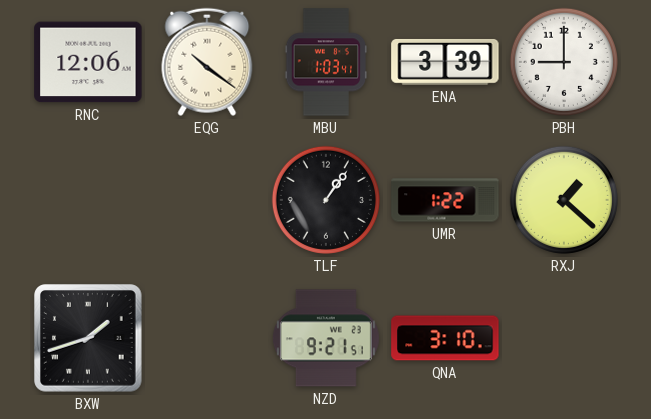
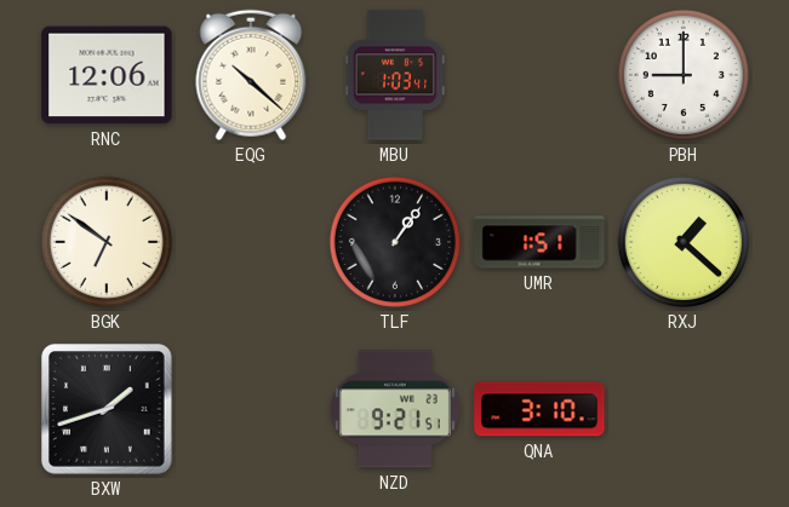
EQG: 10:21 -> 10:22 (251, 75)
ENA: 3:39 -> none (445, 62)
BGK: none -> 6:51 (107, 242)
UMR: 1:22 -> 1:51 (539, 242)
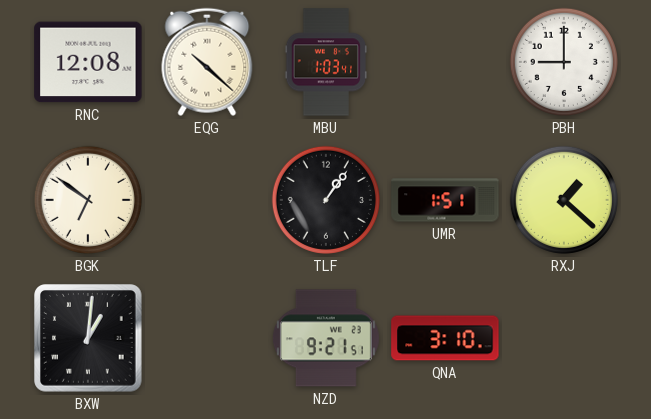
RNC: 12:06 -> 12:08 (88, 62)
BXW: 1:42 -> 1:01 (88, 338)
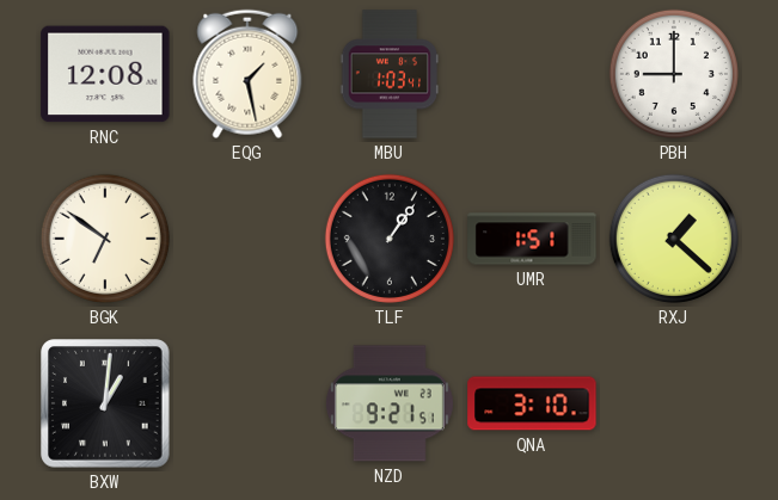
EQG: 10:22 -> 1:28 (247, 74)
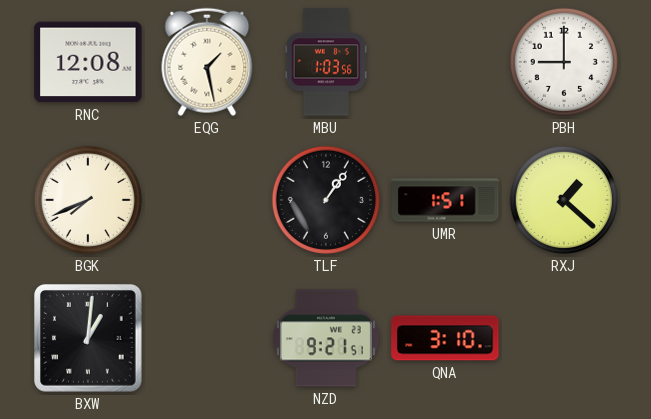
MBU: 1:03:41 -> 1:03:56 (325, 62)
BGK: 6:51 -> 7:41 (88, 200)
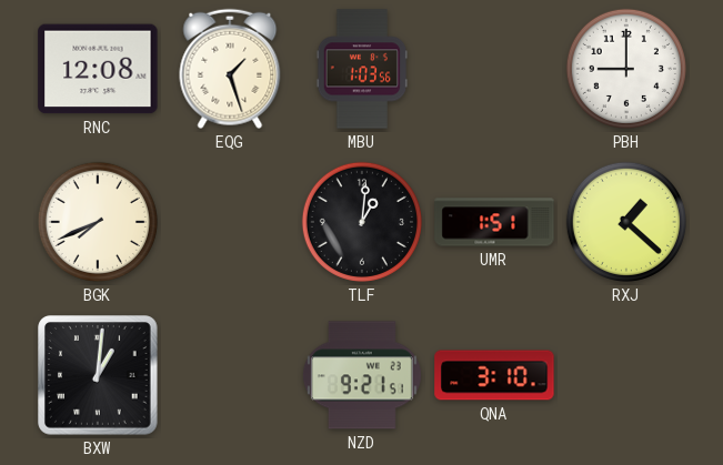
EQG: 1:28 -> 1:27 (230, 69)
TLF: 1:06 -> 1:01 (362, 222)
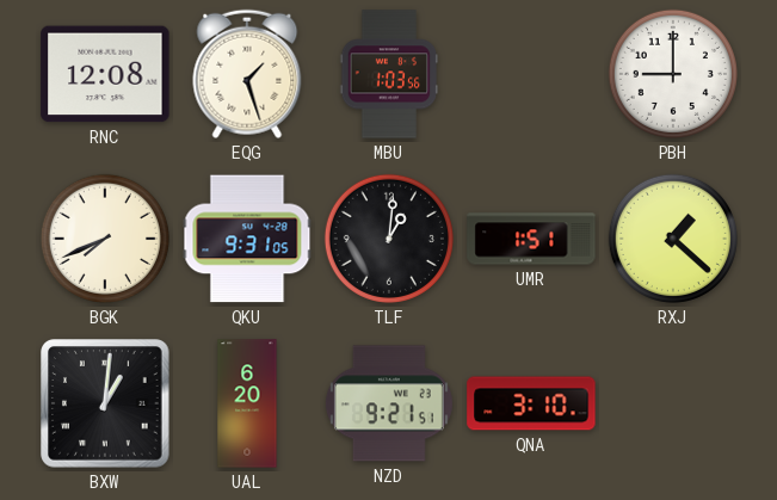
QKU: none -> 9:31 (247, 239)
UAL: none -> 6:20 (247, 403)
